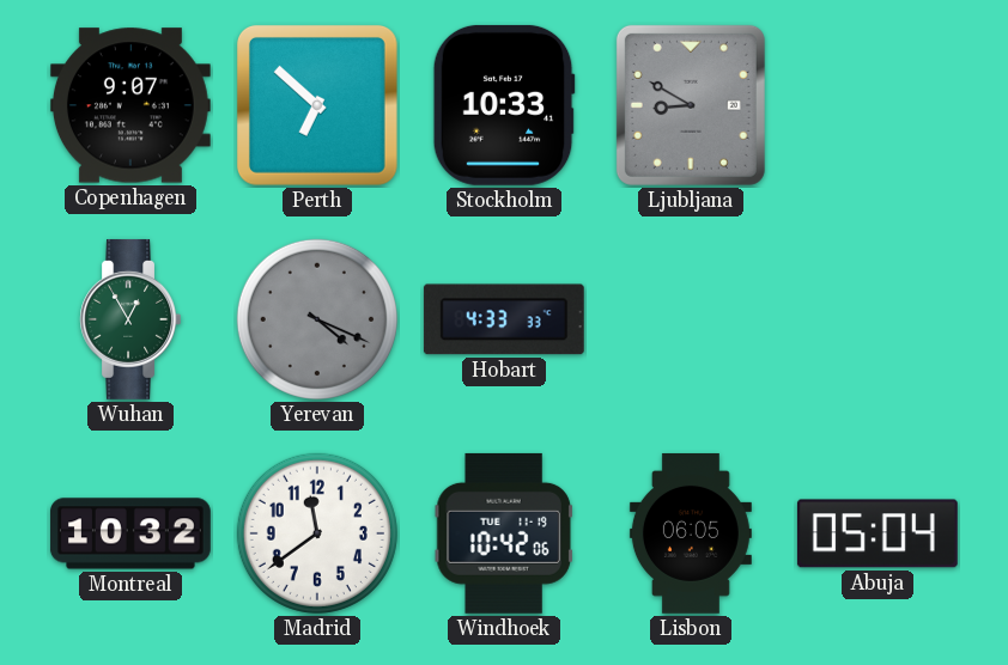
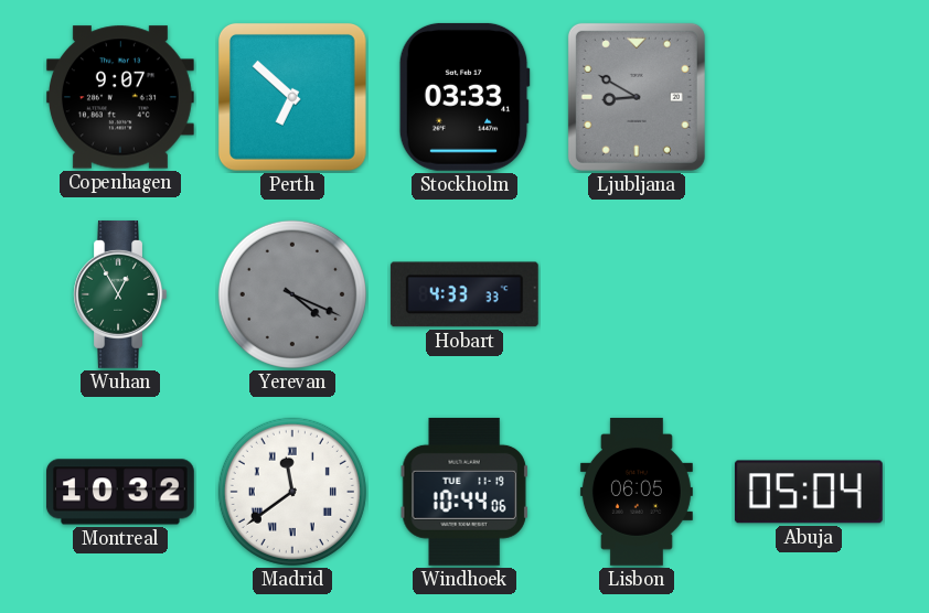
Stockholm: 10:33 -> 03:33 (464, 97)
Madrid numerals: Arabic -> Roman (292, 492)
Windhoek: 10:42 -> 10:44 (464, 492)
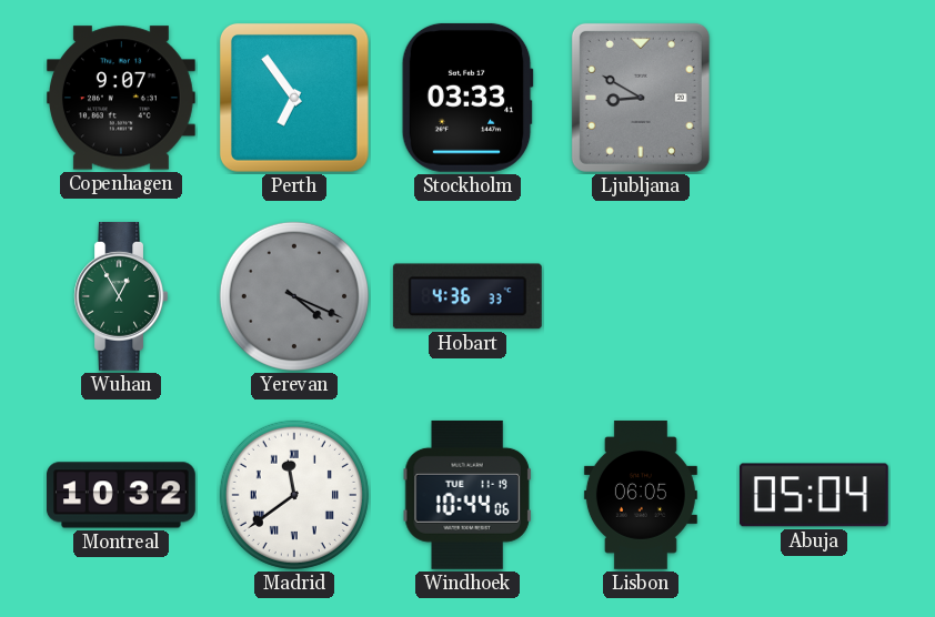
Perth: 6:52 -> 6:54 (294, 98)
Hobart: 4:33 -> 4:36 (467, 296)
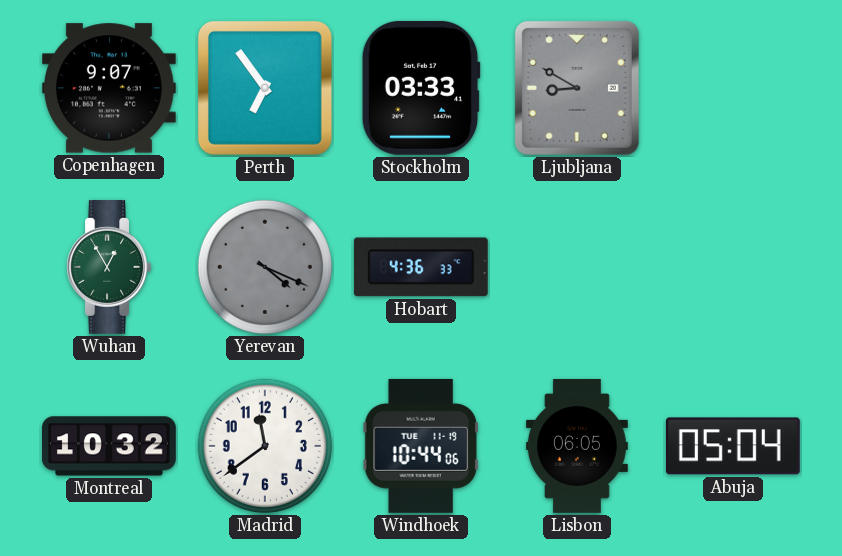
Madrid numerals: Roman -> Arabic (265, 446)
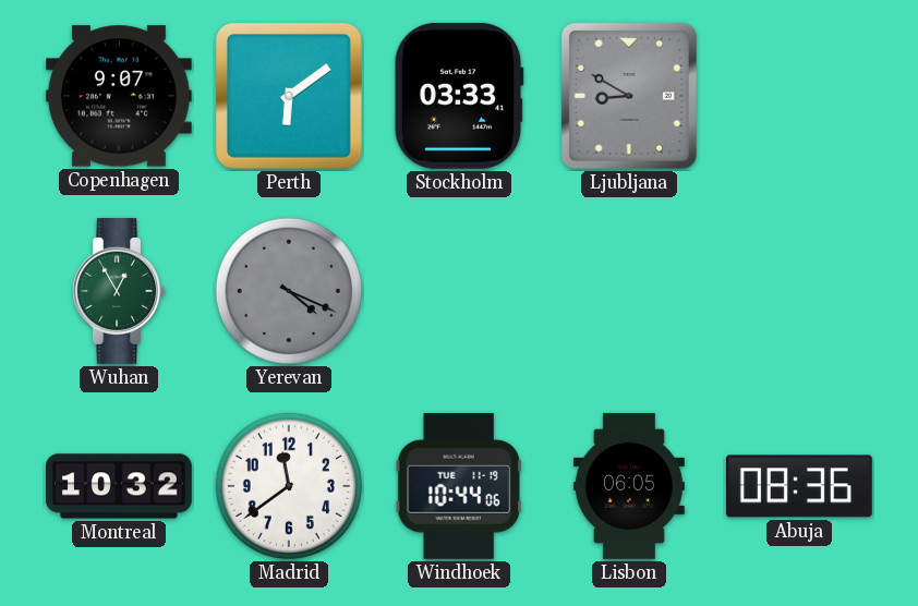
Perth: 6:54 -> 6:09 (289, 96)
Hobart: 4:36 -> none (421, 267)
Abuja: 05:04 -> 08:36 (799, 486)
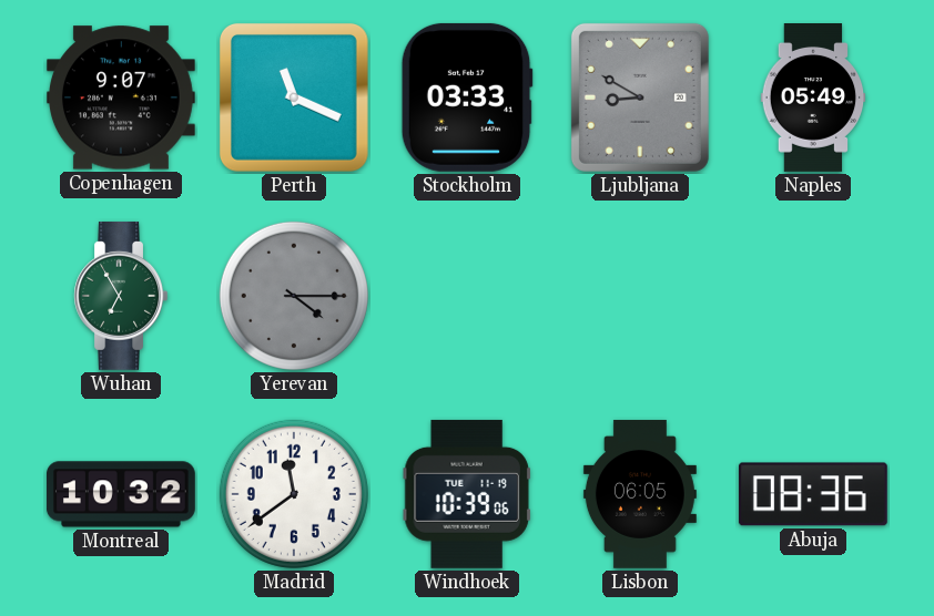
Perth: 6:09 -> 11:19 (294, 97)
Naples: none -> 05:49 (813, 99)
Wuhan: 12:55 -> 6:55 (121, 296)
Yerevan: 4:19 -> 4:15 (294, 296)
Windhoek: 10:44 -> 10:39 (467, 494)
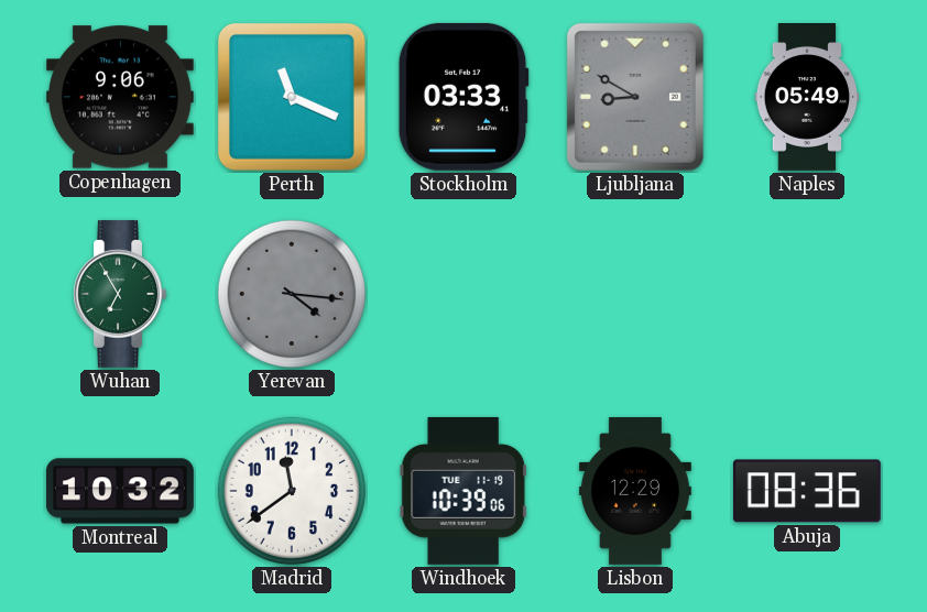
Copenhagen: 9:07 -> 9:06 (120, 97)
Yerevan: 4:15 -> 4:16 (292, 294)
Lisbon: 06:05 -> 12:29 (635, 491)
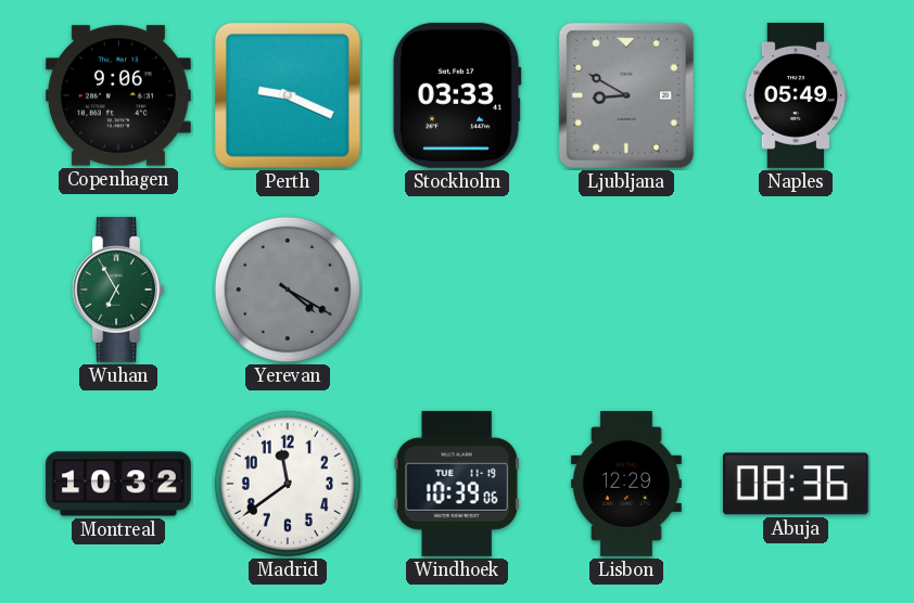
Perth: 11:19 -> 9:19 (288, 95)
Yerevan: 4:16 -> 4:20 (288, 290)
